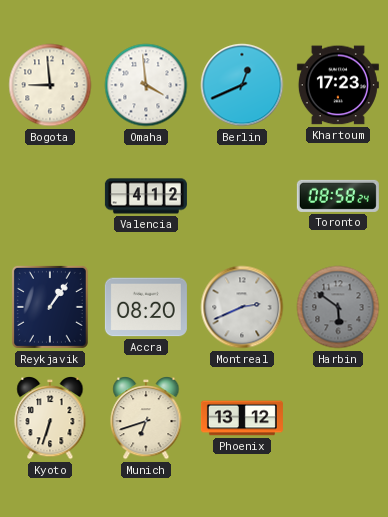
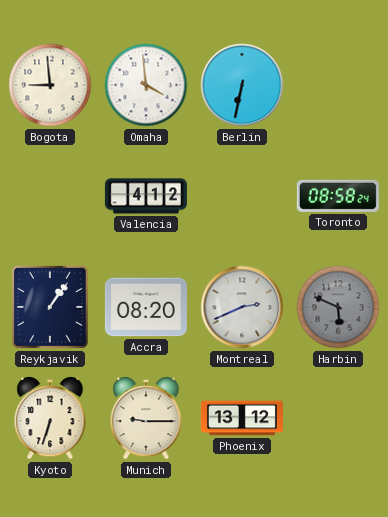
Berlin: 12:41 -> 6:32 (242, 85)
Khartoum: 17:23 -> none (338, 85)
Harbin: 5:51 -> 5:49 (338, 307)
Munich: 6:42 -> 9:15 (146, 419)
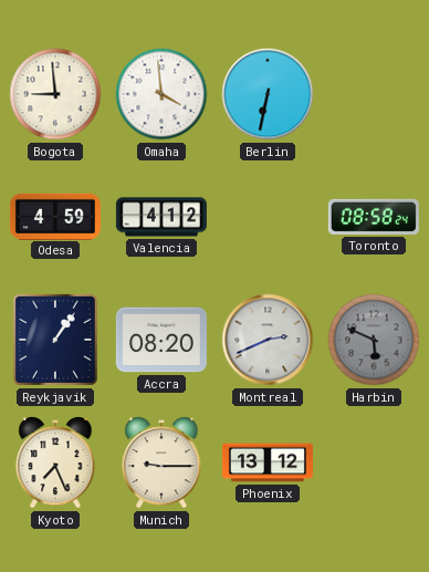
Odesa: none -> 4:59 (55, 216)
Kyoto: 6:33 -> 7:26 (55, 464)
